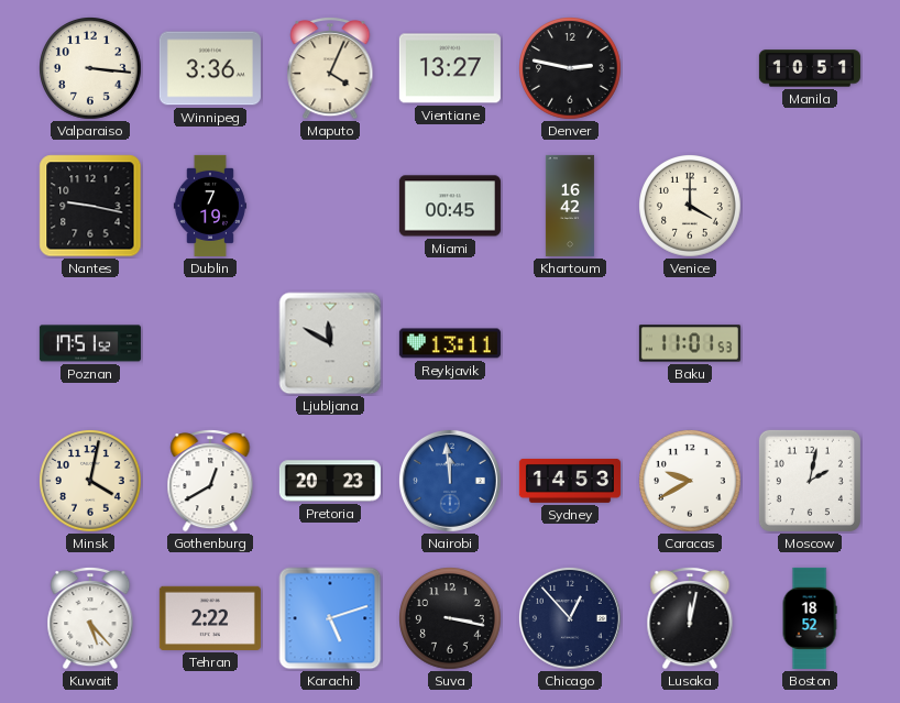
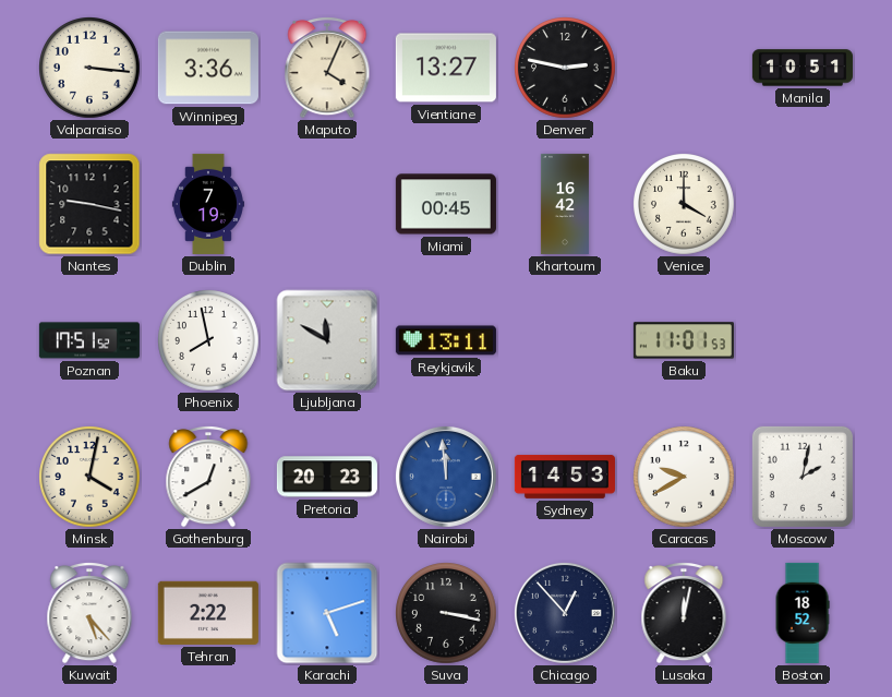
Phoenix: none -> 7:58 (209, 341)
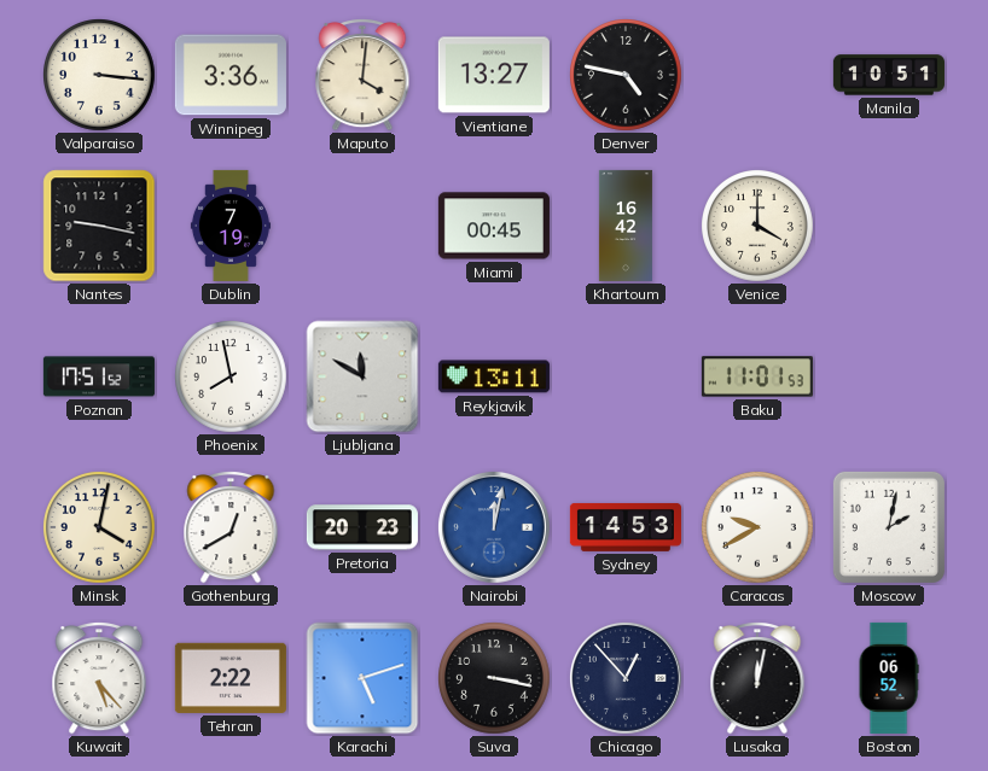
Maputo: 4:04 -> 4:01 (362, 76)
Denver: 2:47 -> 4:47 (627, 76)
Nairobi: 11:59 -> 12:02 (494, 527)
Boston: 18:52 -> 06:52 (889, 678)
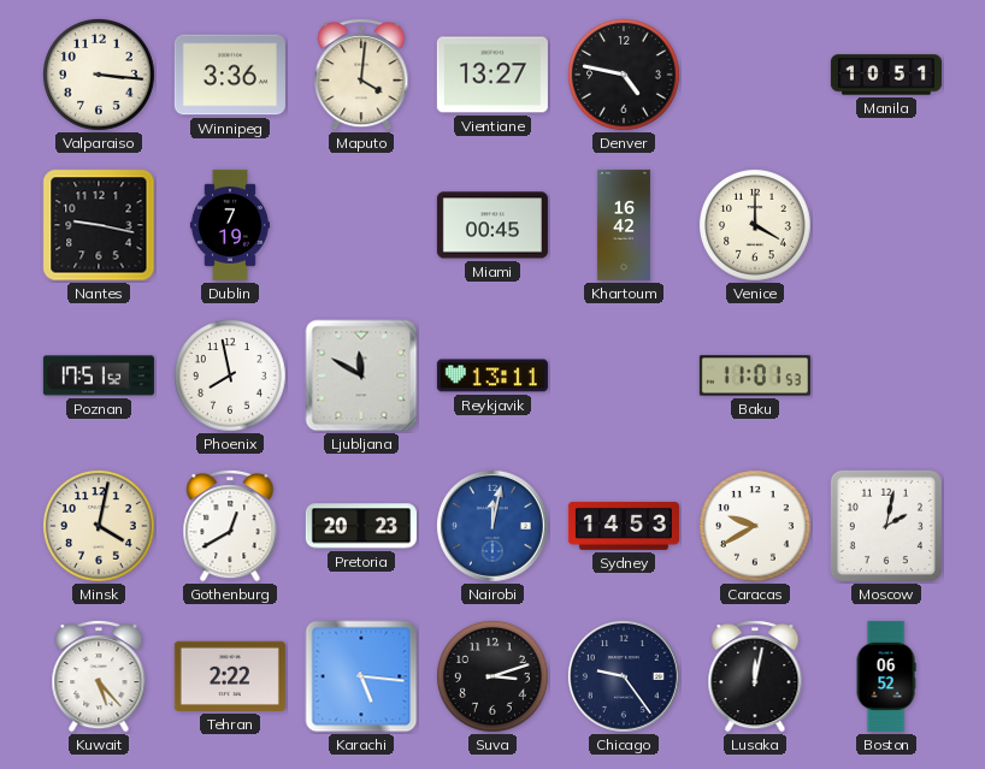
Karachi: 5:12 -> 5:16 (361, 676)
Suva: 3:17 -> 3:12 (494, 678)
Chicago: 12:53 -> 9:24 (624, 676)
